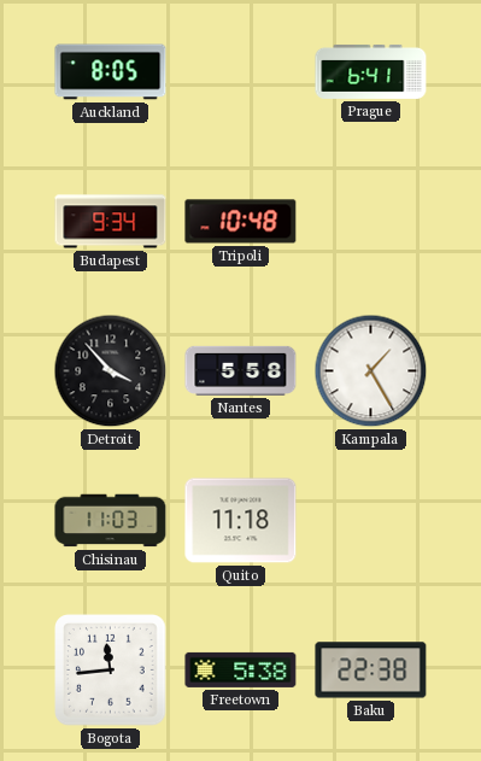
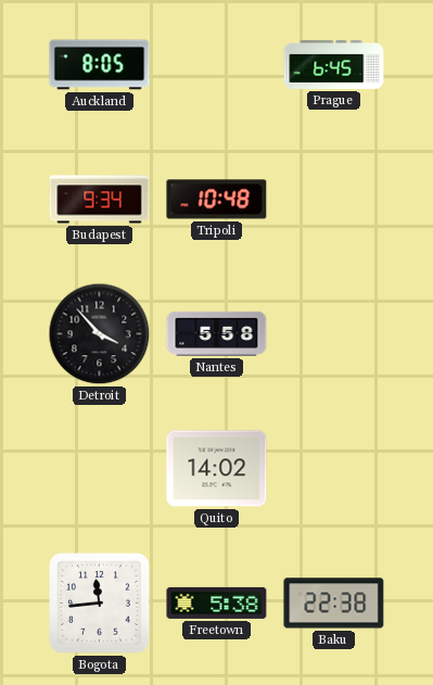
Prague: 6:41 -> 6:45 (334, 64)
Kampala: 1:25 -> none (371, 371)
Chisinau: 11:03 -> none (111, 521)
Quito: 11:18 -> 14:02 (217, 469)
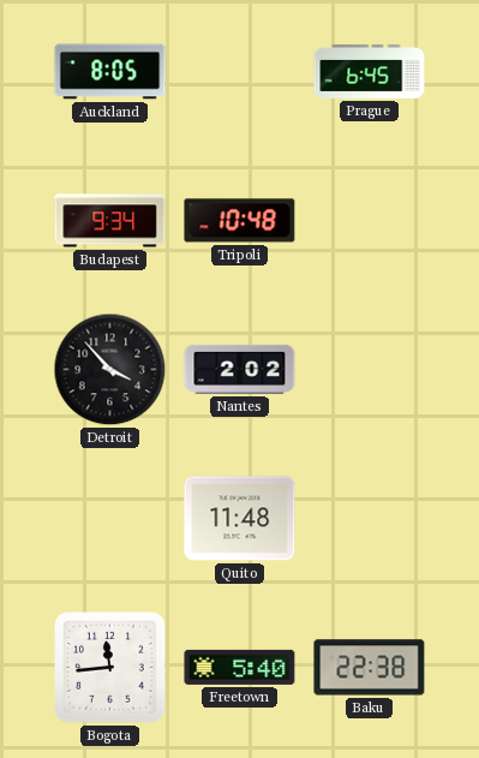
Nantes: 5:58 -> 2:02 (240, 369)
Quito: 14:02 -> 11:48 (240, 519)
Freetown: 5:38 -> 5:40 (240, 667)
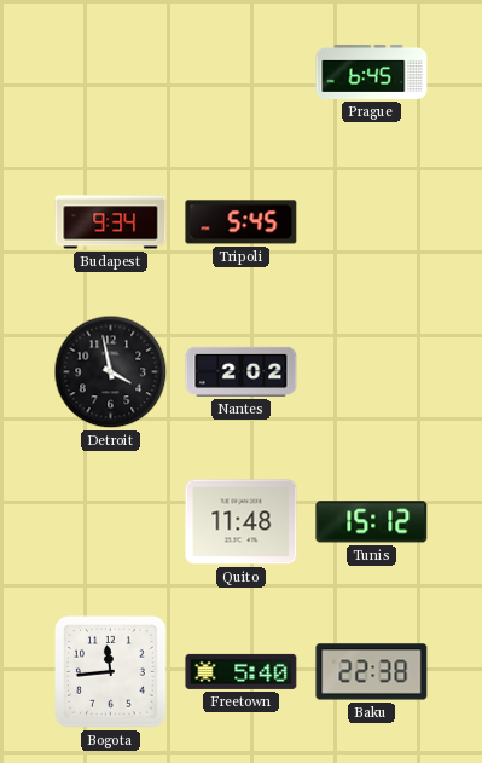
Auckland: 8:05 -> none (110, 72)
Tripoli: 10:48 -> 5:45 (242, 222)
Detroit: 3:53 -> 3:58 (111, 372)
Tunis: none -> 15:12 (372, 522)
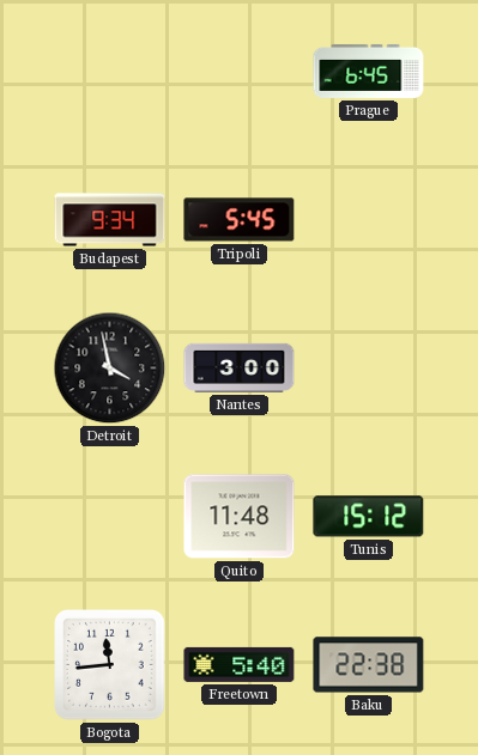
Nantes: 2:02 -> 3:00 (240, 367)
